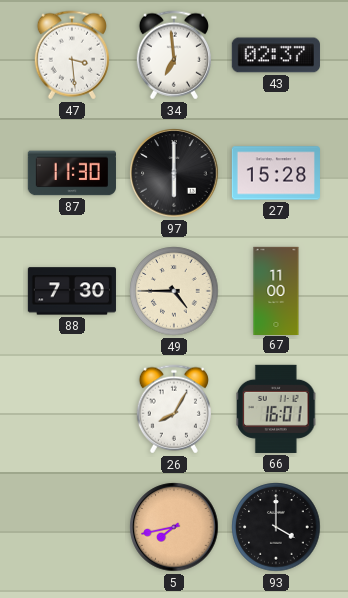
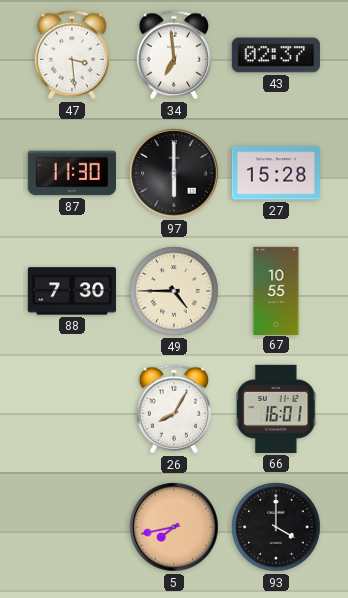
67: 11:00 -> 10:55 (276, 290)
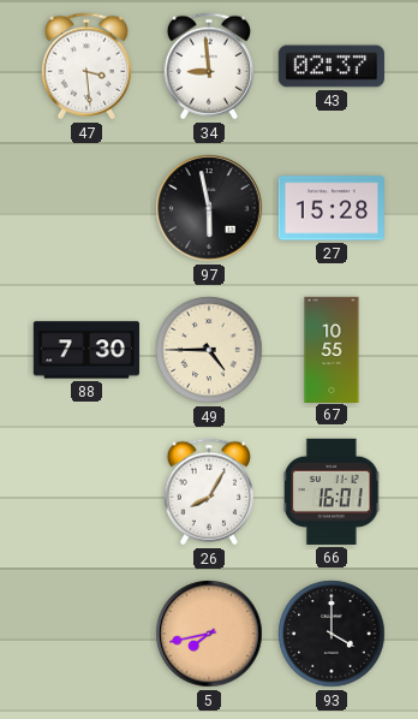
34: 6:59 -> 8:59 (209, 66)
87: 11:30 -> none (72, 173)
97: 6:00 -> 5:58 (209, 208)
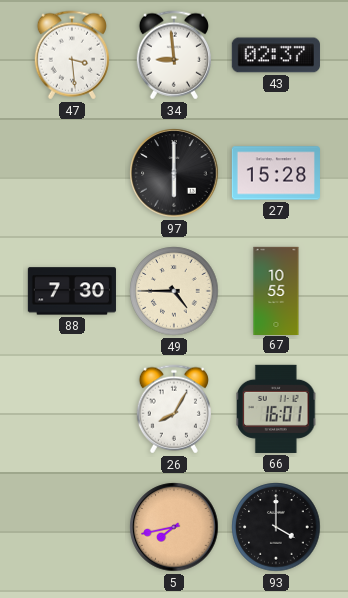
97: 5:58 -> 6:00 (174, 173)
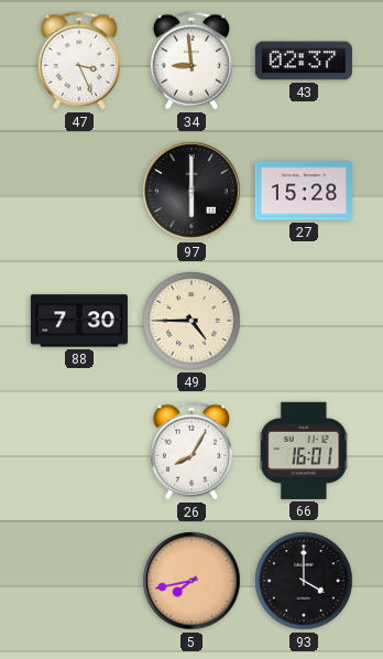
47: 3:29 -> 3:26 (79, 61)
67: 10:55 -> none (276, 290)
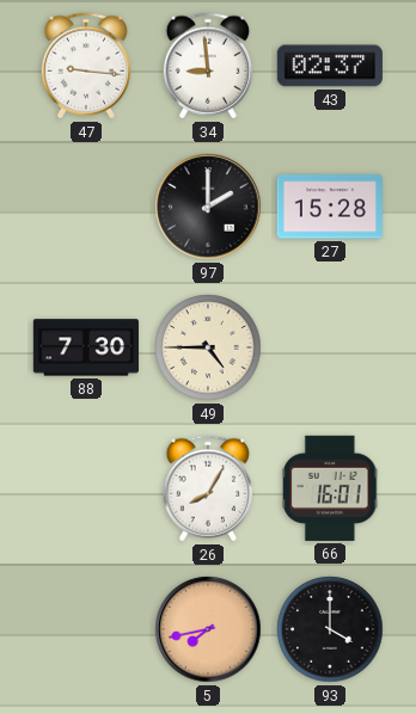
47: 3:26 -> 9:16 (86, 66)
97: 6:00 -> 2:00 (208, 207)
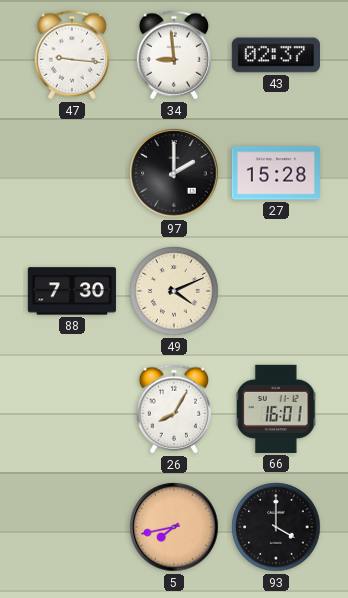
49: 4:45 -> 4:11 (174, 291)
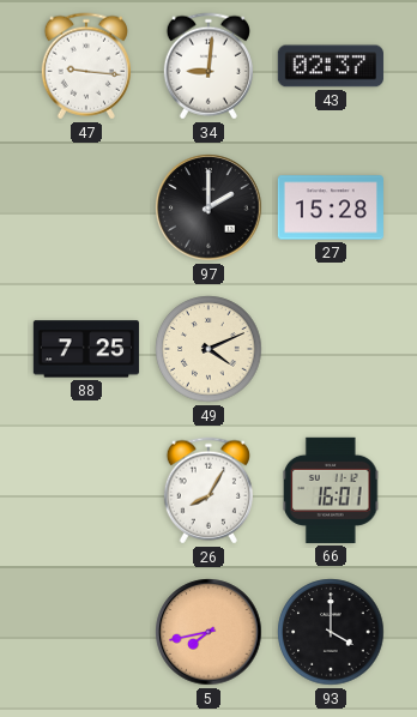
34: 8:59 -> 9:01 (208, 66)
88: 7:30 -> 7:25 (86, 349)
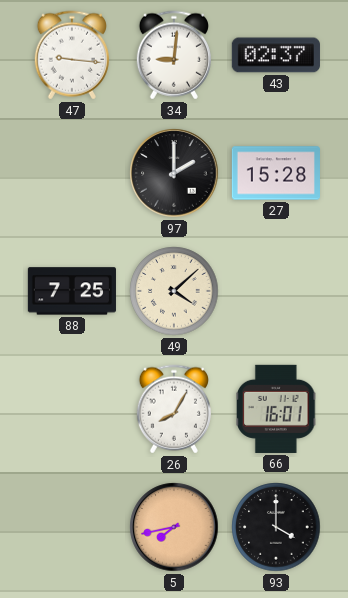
49: 4:11 -> 4:08 (174, 291)
